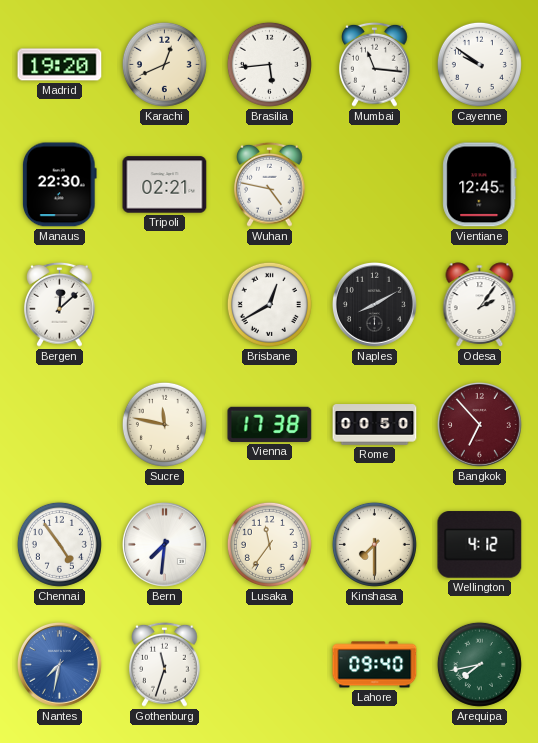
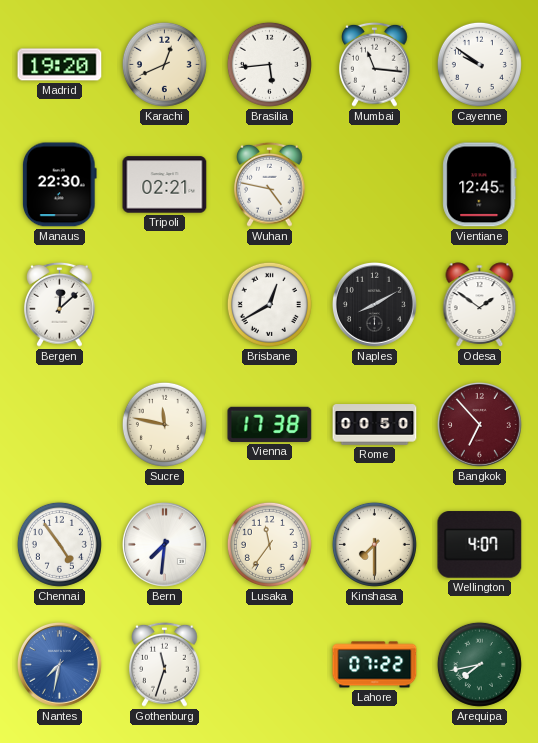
Odesa: 2:06 -> 1:51 (480, 305)
Wellington: 4:12 -> 4:07 (480, 545)
Lahore: 09:40 -> 07:22 (375, 665)
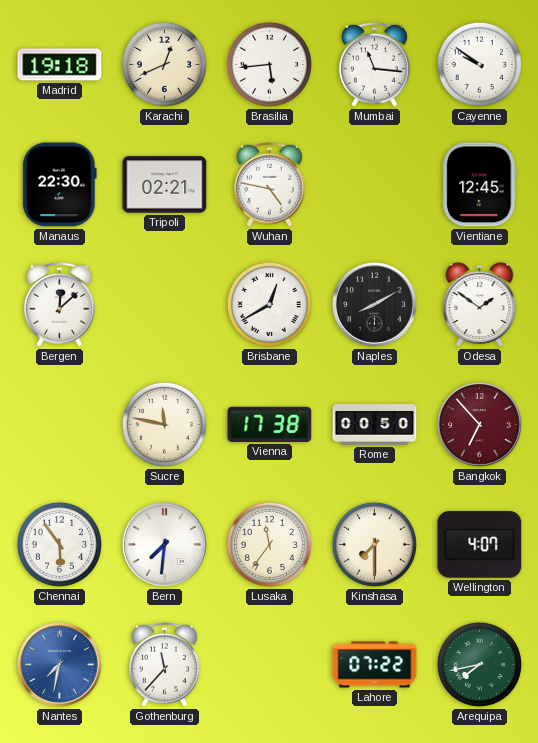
Madrid: 19:20 -> 19:18 (60, 65)
Chennai: 4:54 -> 5:54 (59, 544)
Gothenburg: 11:33 -> 11:37 (165, 664)
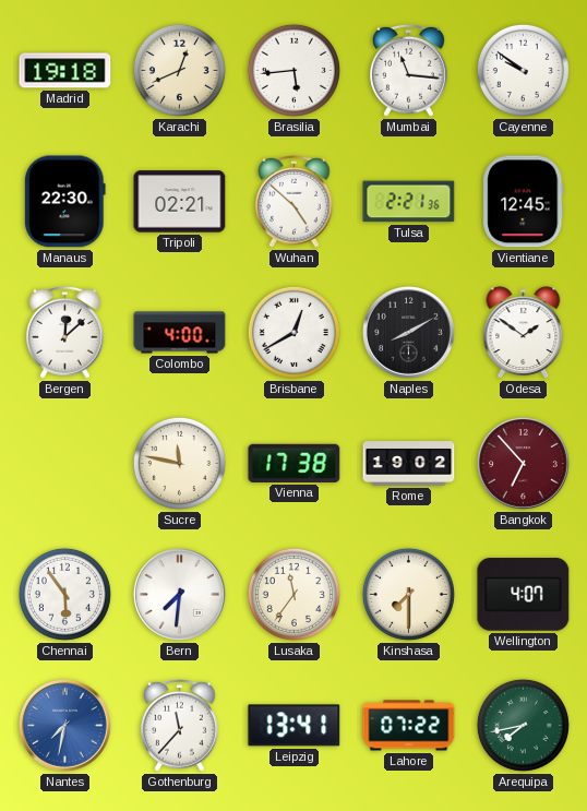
Wuhan: 4:47 -> 4:52 (295, 201)
Tulsa: none -> 2:21 (409, 202)
Colombo: none -> 4:00 (180, 333)
Rome: 00:50 -> 19:02 (409, 464)
Leipzig: none -> 13:41 (295, 726)
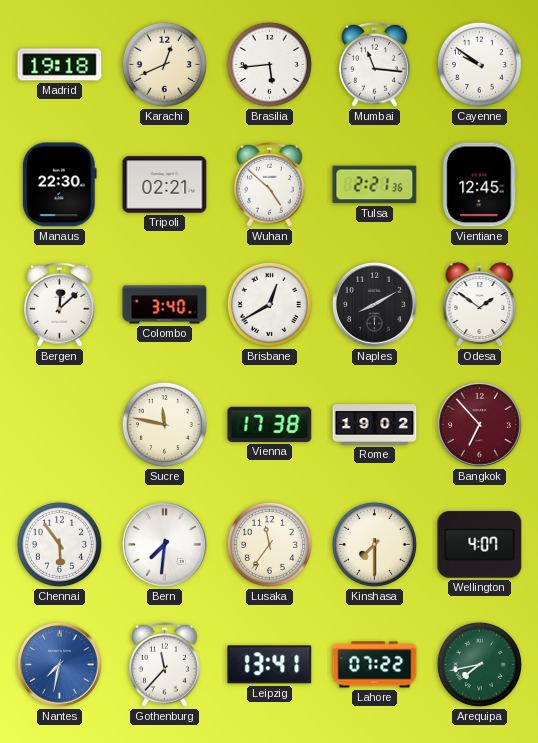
Colombo: 4:00 -> 3:40 (165, 305)
